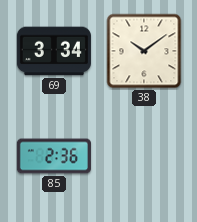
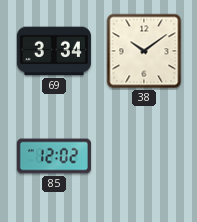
85: 2:36 -> 12:02 (54, 156)
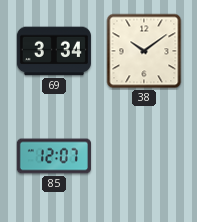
85: 12:02 -> 12:07 (54, 156)
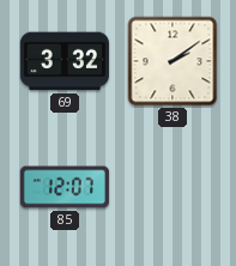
69: 3:34 -> 3:32 (65, 61)
38: 10:09 -> 2:09 (173, 61)
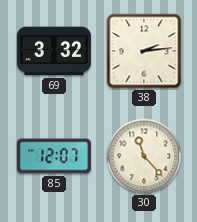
38: 2:09 -> 2:14 (144, 51)
30: none -> 11:23 (144, 156)
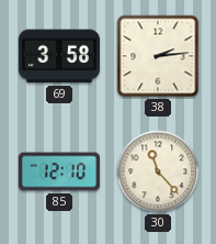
69: 3:32 -> 3:58 (59, 56)
85: 12:07 -> 12:10 (59, 171)
